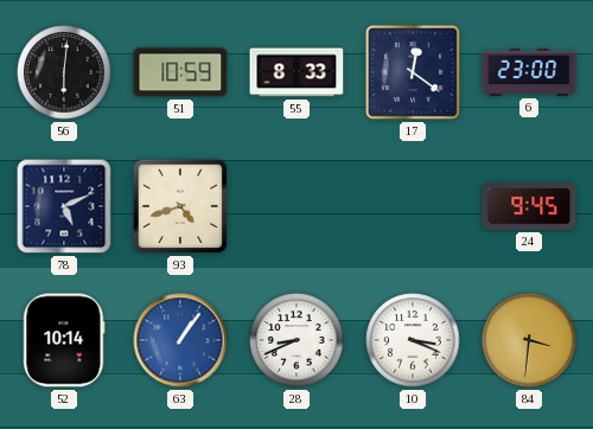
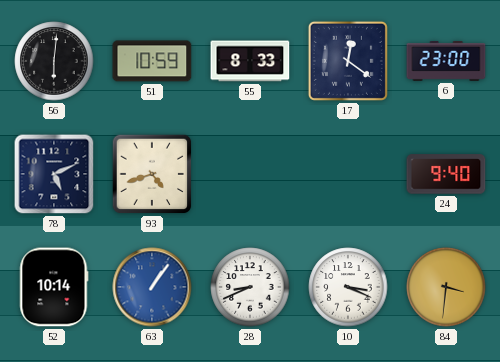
24: 9:45 -> 9:40 (446, 174)
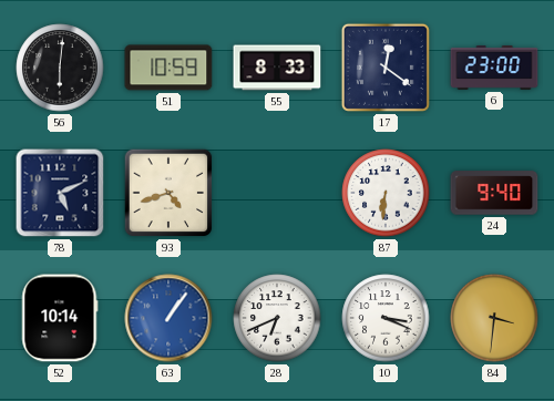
87: none -> 6:31 (386, 193)
28: 8:41 -> 6:41 (277, 318)
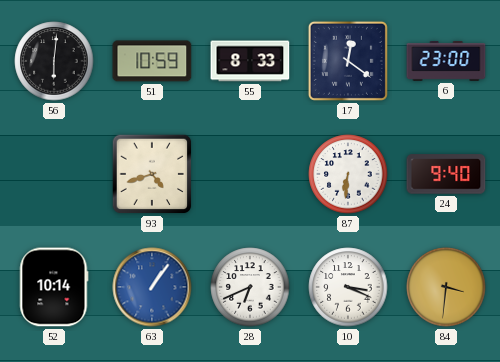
78: 5:11 -> none (60, 193)
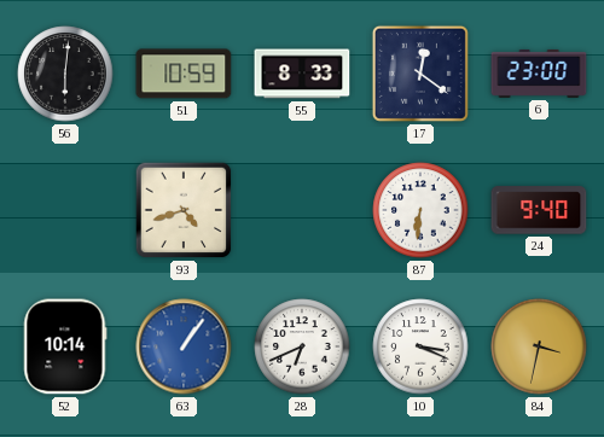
84: 3:31 -> 3:32 (539, 346)
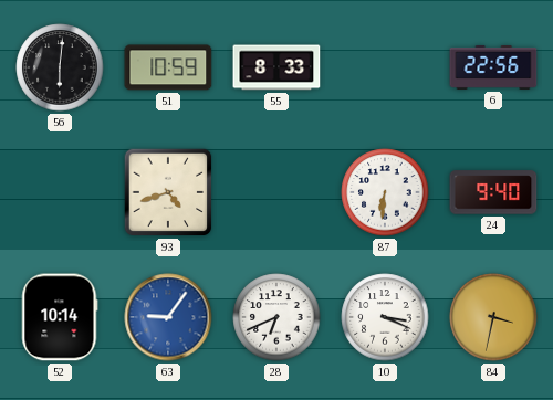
17: 12:21 -> none (420, 74)
6: 23:00 -> 22:56 (493, 67)
63: 1:06 -> 9:06 (168, 317)
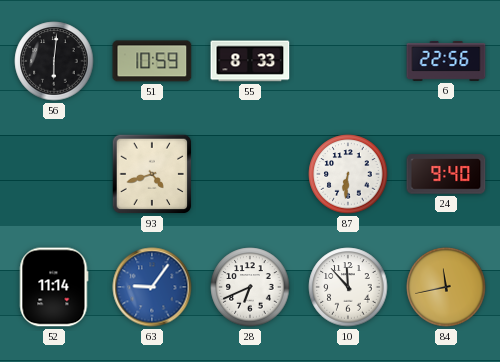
52: 10:14 -> 11:14 (54, 287)
10: 3:19 -> 11:53 (348, 287)
84: 3:32 -> 11:43 (446, 287)
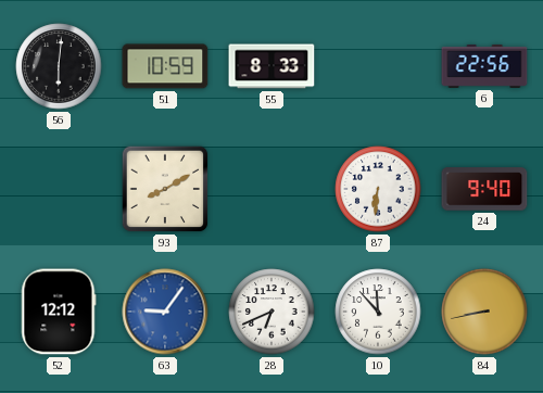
93: 4:42 -> 8:10 (165, 189)
52: 11:14 -> 12:12 (59, 312)
84: 11:43 -> 8:43 (484, 312)
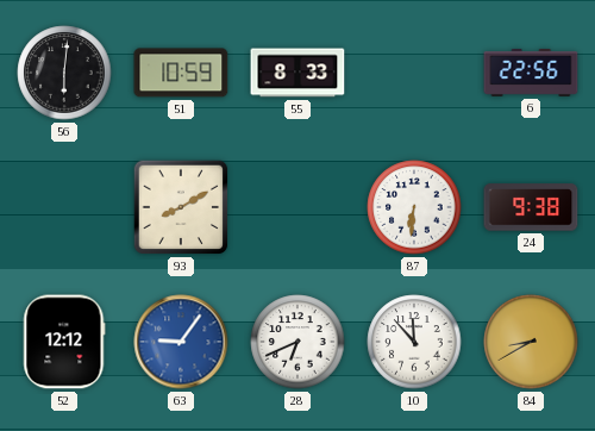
24: 9:40 -> 9:38 (531, 207)
84: 8:43 -> 8:40 (531, 342)
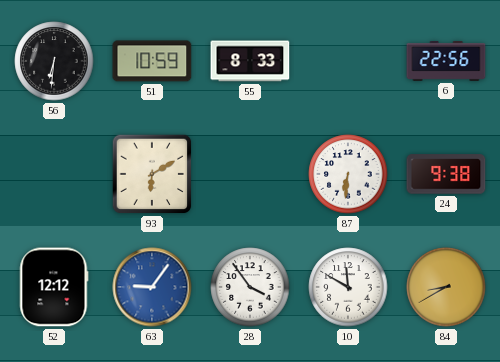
56: 6:01 -> 6:31 (54, 61)
93: 8:10 -> 6:10 (152, 174)
28: 6:41 -> 3:54 (250, 287)
10: 11:53 -> 11:50 (348, 287)
